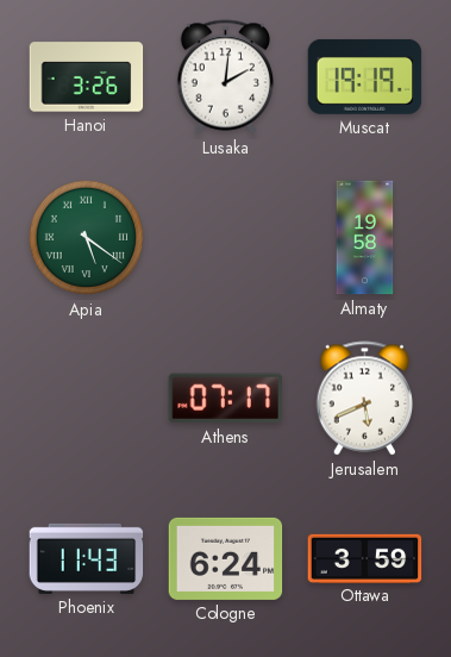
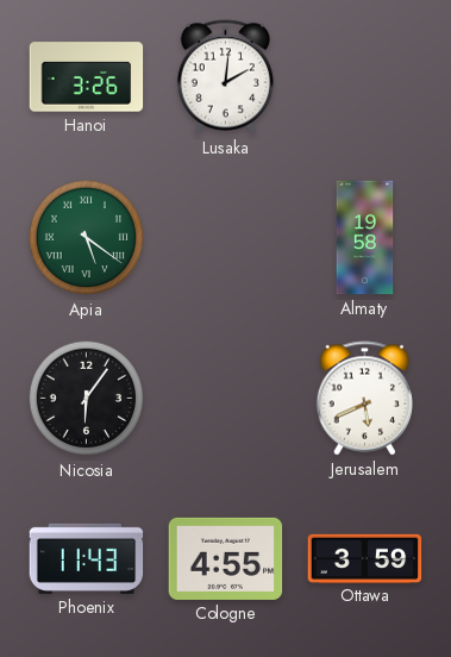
Muscat: 19:19 -> none (365, 76)
Nicosia: none -> 6:06 (87, 399)
Athens: 07:17 -> none (225, 399)
Cologne: 6:24 -> 4:55 (226, 558)
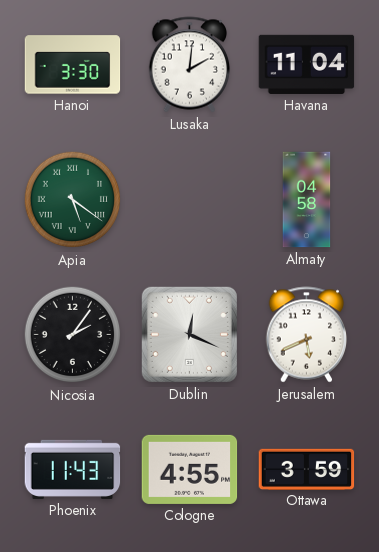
Hanoi: 3:26 -> 3:30 (73, 65)
Havana: none -> 11:04 (307, 64)
Almaty: 19:58 -> 04:58 (307, 200)
Nicosia: 6:06 -> 2:06 (73, 335)
Dublin: none -> 12:19 (189, 334)
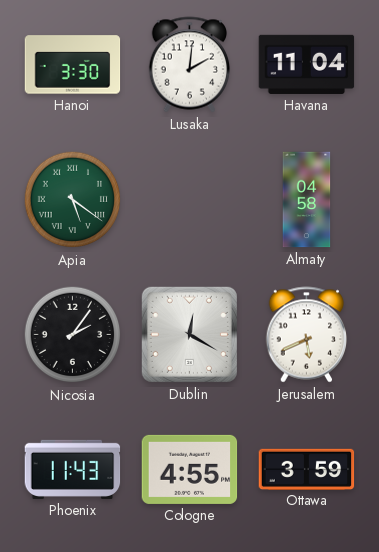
Dublin: 12:19 -> 12:20 (189, 334)
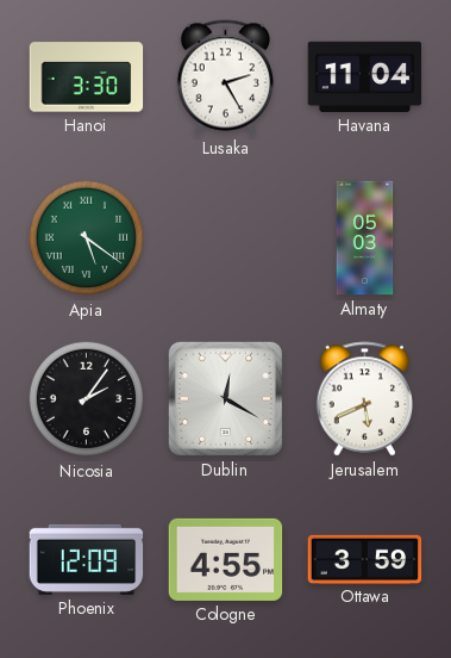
Lusaka: 2:01 -> 2:25 (226, 77)
Almaty: 04:58 -> 05:03 (365, 238)
Phoenix: 11:43 -> 12:09 (87, 559)
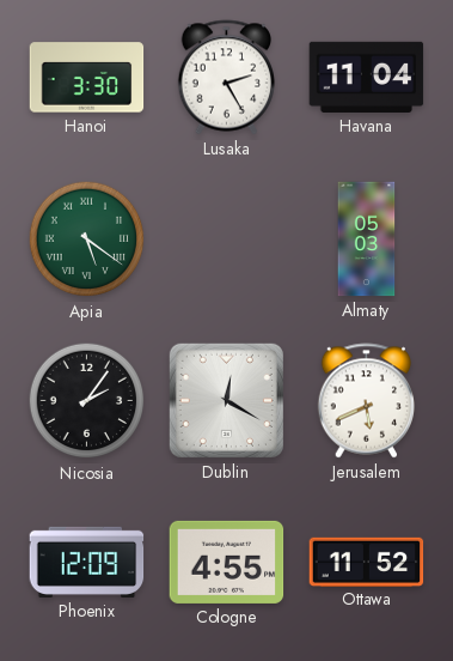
Ottawa: 3:59 -> 11:52 (367, 562)
